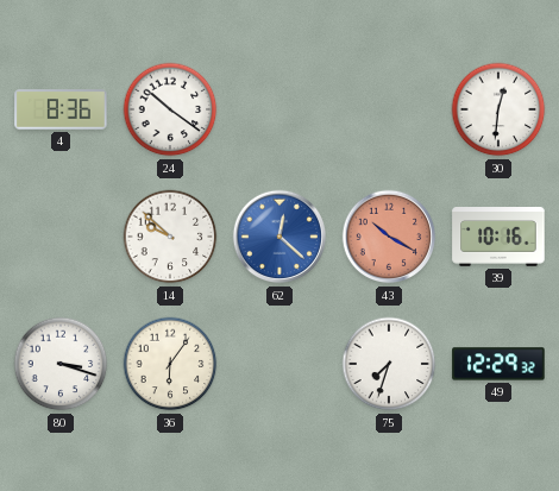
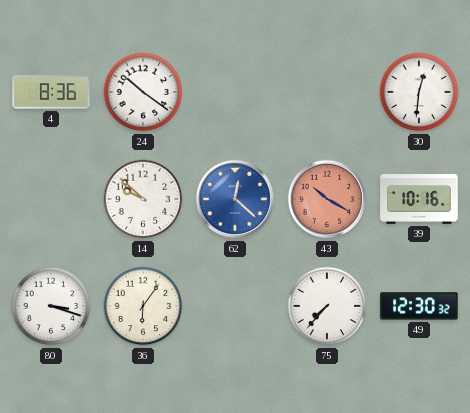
75: 7:33 -> 7:37 (327, 306)
49: 12:29 -> 12:30 (419, 306)
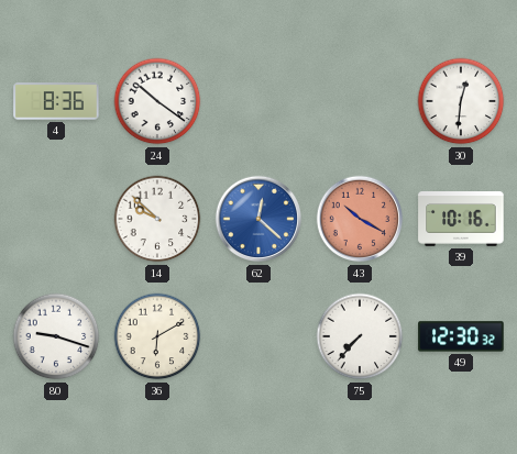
80: 3:18 -> 9:18 (56, 336)
36: 6:06 -> 6:10 (157, 336)
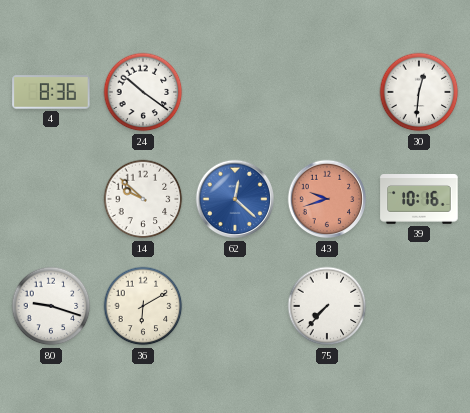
43: 10:20 -> 9:42 (327, 199)
49: 12:30 -> none (461, 336)
